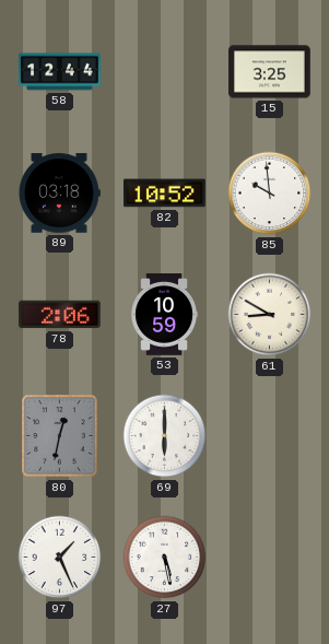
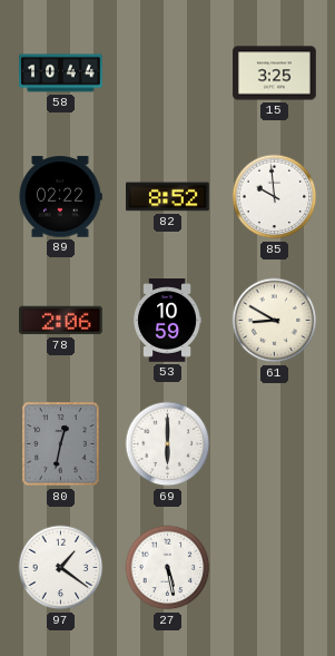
58: 12:44 -> 10:44 (61, 74)
89: 03:18 -> 02:22 (60, 197)
82: 10:52 -> 8:52 (168, 197)
97: 1:26 -> 1:21 (61, 568)
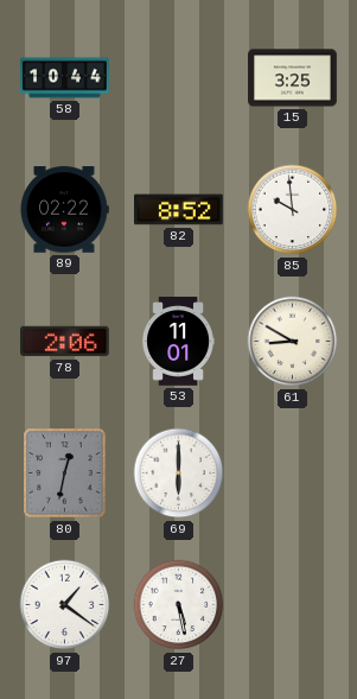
53: 10:59 -> 11:01 (178, 342)
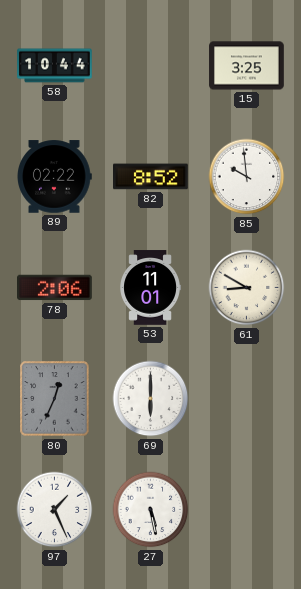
80: 12:32 -> 12:34 (55, 399)
97: 1:21 -> 1:26 (55, 510)
